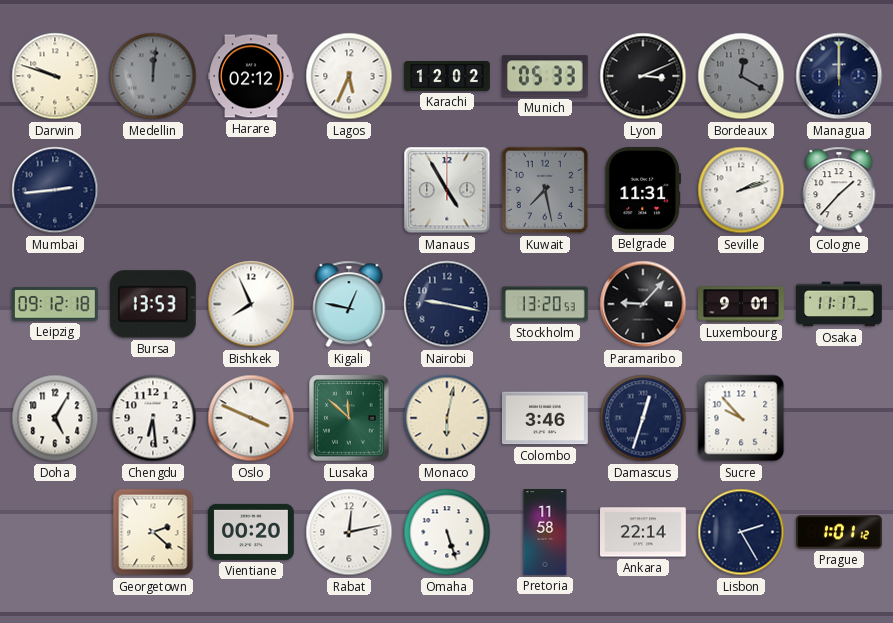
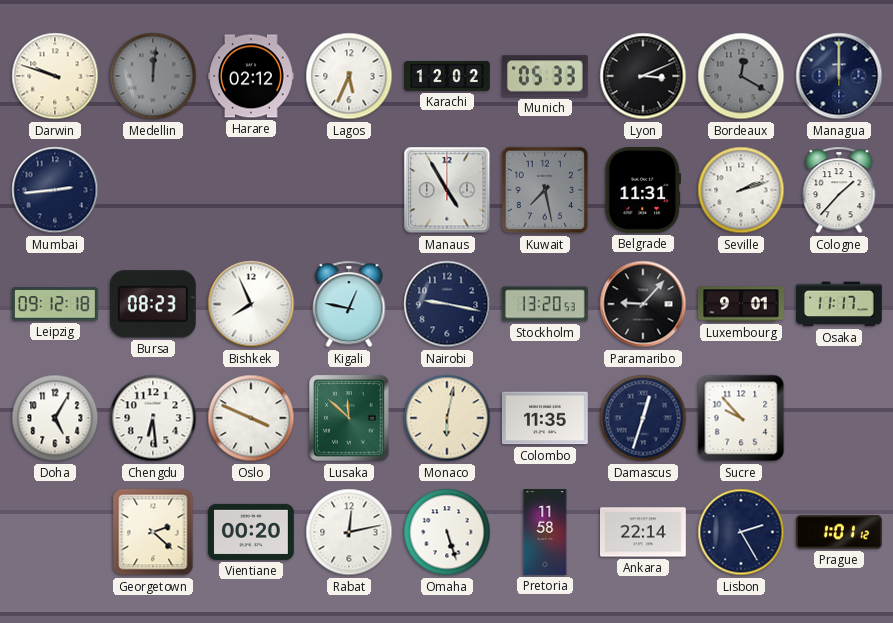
Bursa: 13:53 -> 08:23 (153, 304)
Colombo: 3:46 -> 11:35 (545, 418)
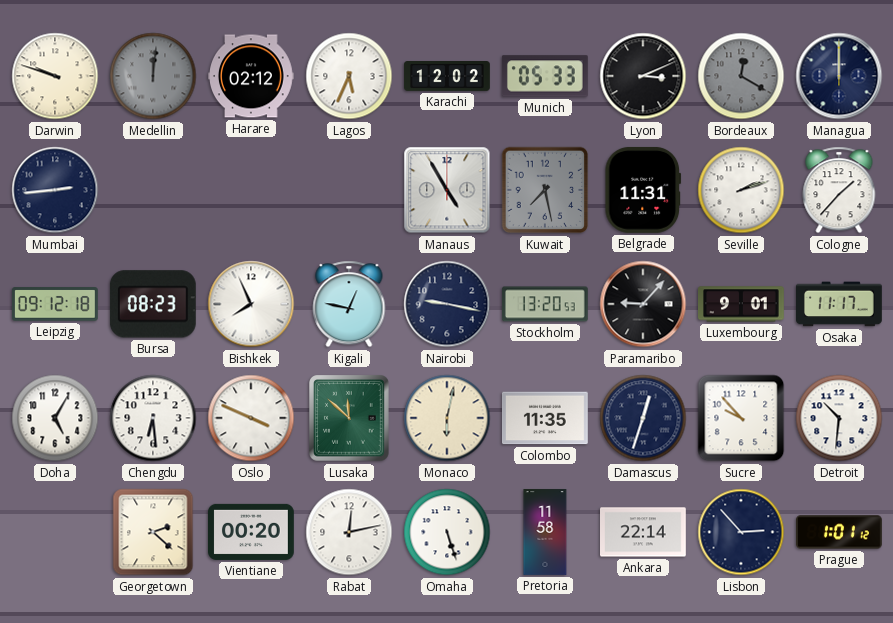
Detroit: none -> 10:31 (839, 418)
Lisbon: 2:25 -> 2:53 (741, 532)
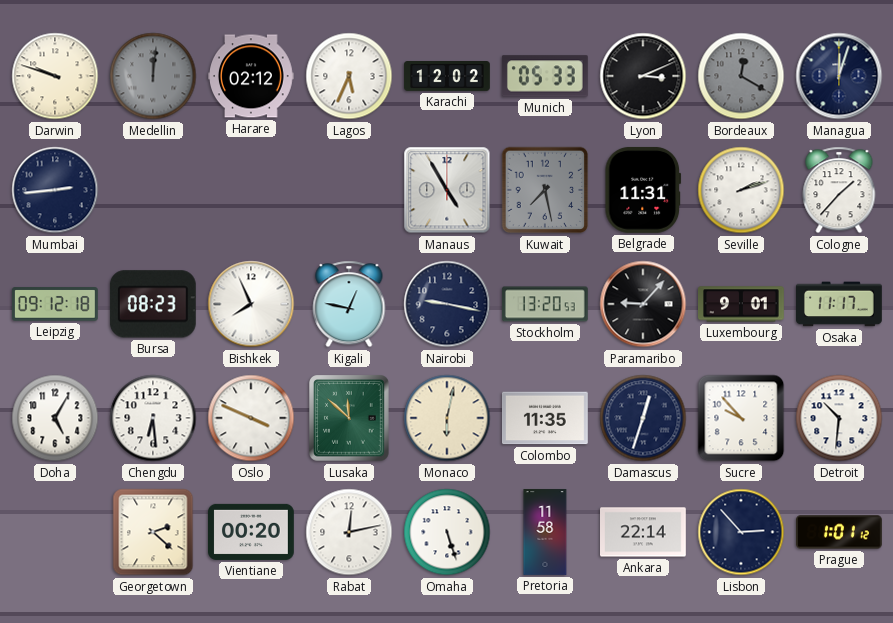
Managua: 12:00 -> 12:03 (839, 76)
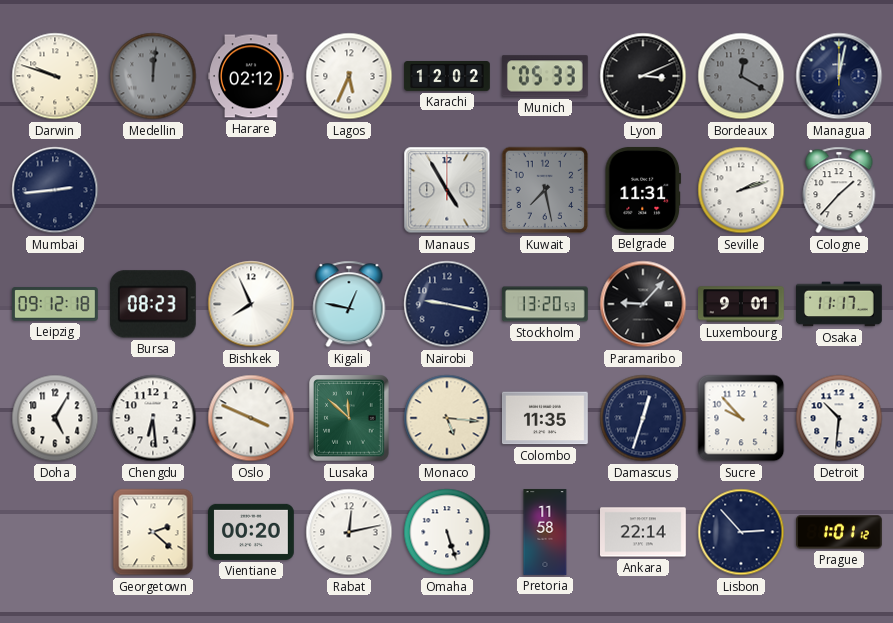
Managua: 12:03 -> 12:02 (839, 76)
Monaco: 6:02 -> 5:16 (447, 418)
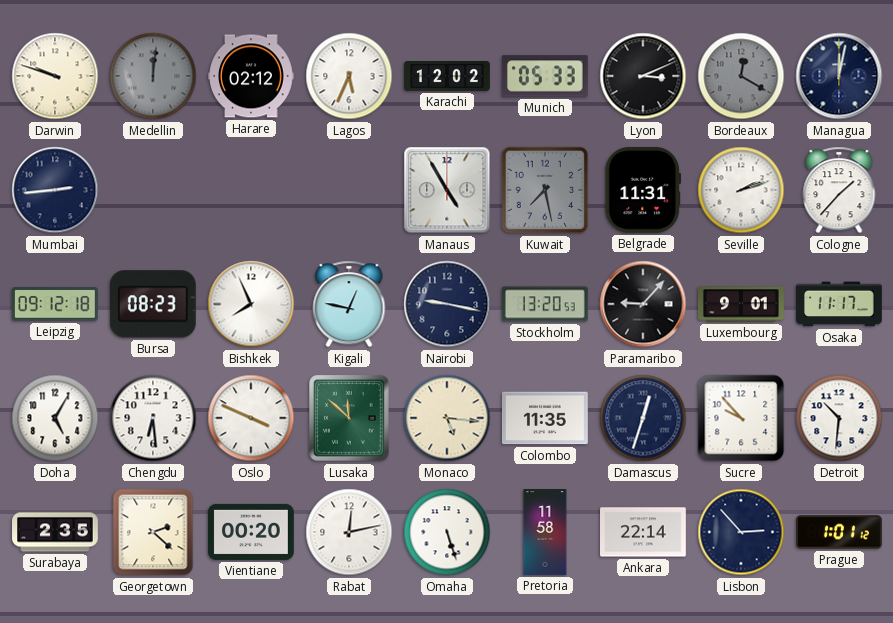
Surabaya: none -> 2:35 (55, 532)
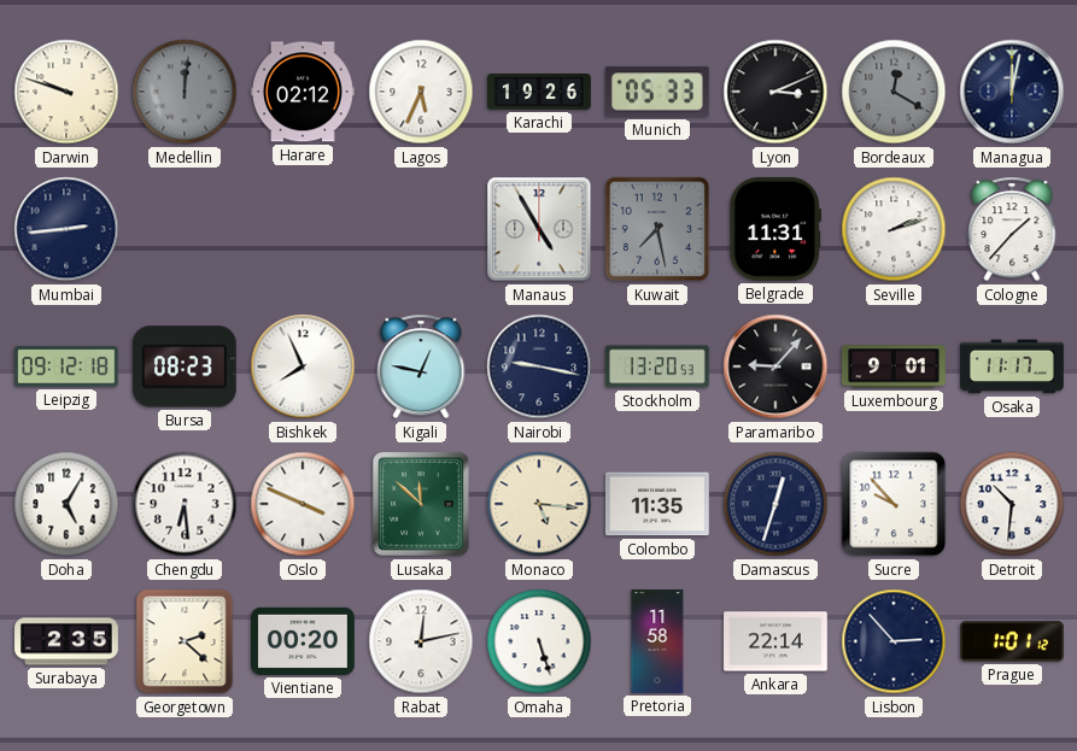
Karachi: 12:02 -> 19:26 (539, 93)
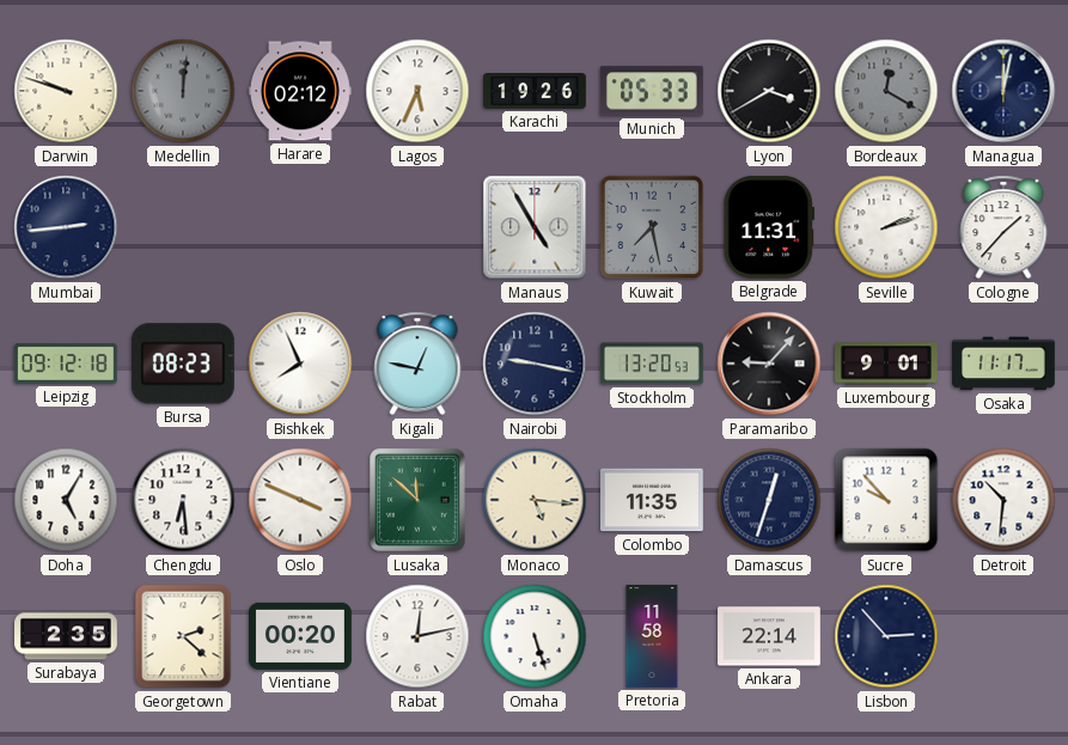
Lyon: 3:11 -> 3:40 (769, 91)
Prague: 1:01 -> none (1013, 641)
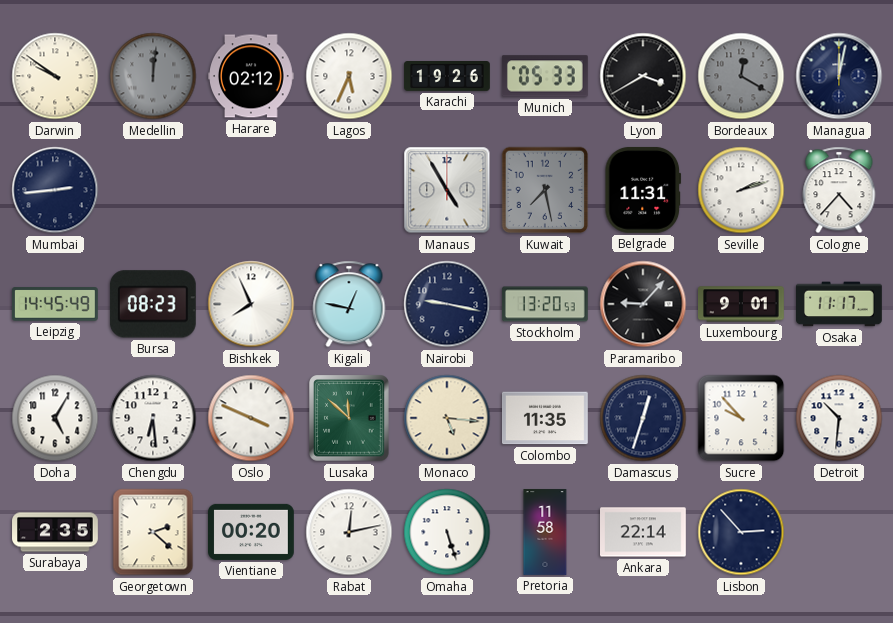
Darwin: 9:48 -> 9:51 (55, 76)
Cologne: 1:37 -> 4:37 (839, 190)
Leipzig: 09:12 -> 14:45 (55, 304)
